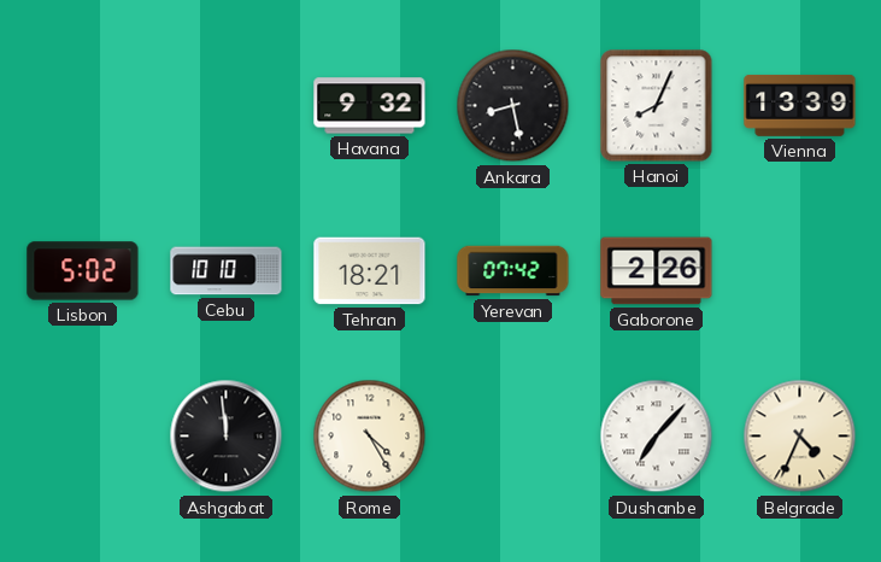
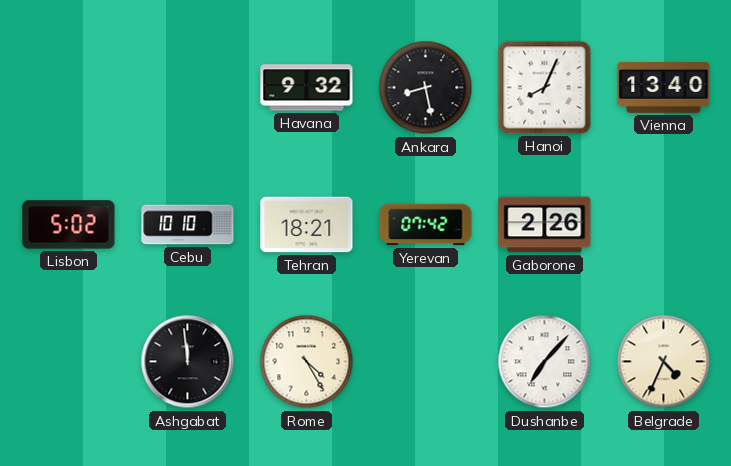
Vienna: 13:39 -> 13:40 (664, 87)
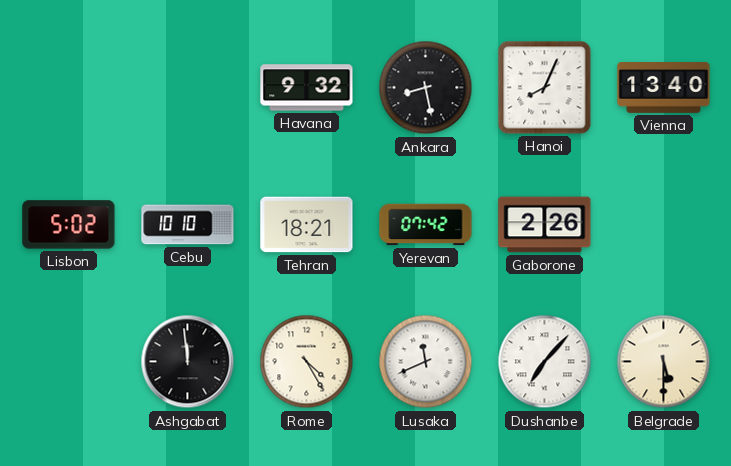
Lusaka: none -> 11:41 (426, 362)
Belgrade: 4:34 -> 5:30 (664, 362)
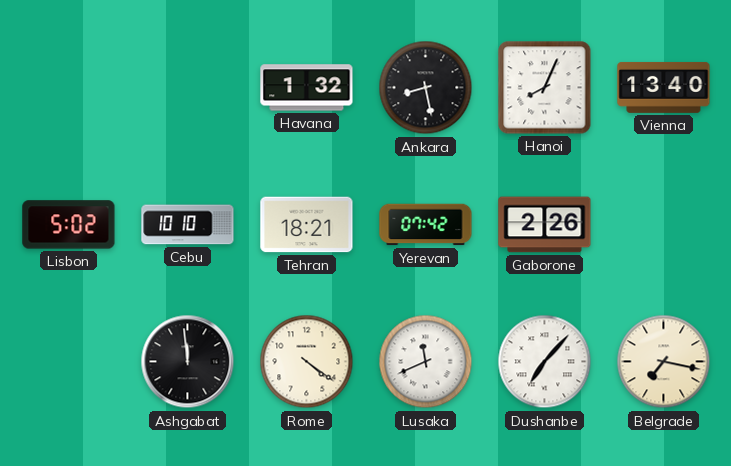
Havana: 9:32 -> 1:32 (307, 88)
Rome: 4:25 -> 4:21 (307, 362)
Belgrade: 5:30 -> 7:17 (664, 362)
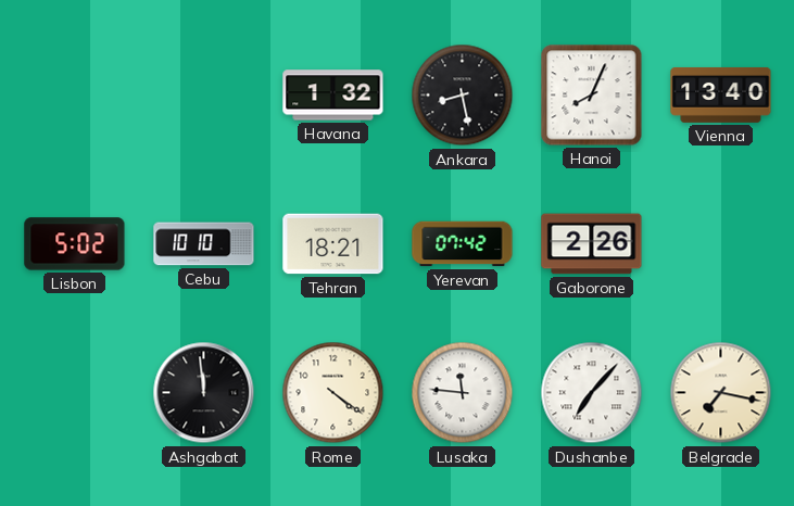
Lusaka: 11:41 -> 11:46 (463, 393)
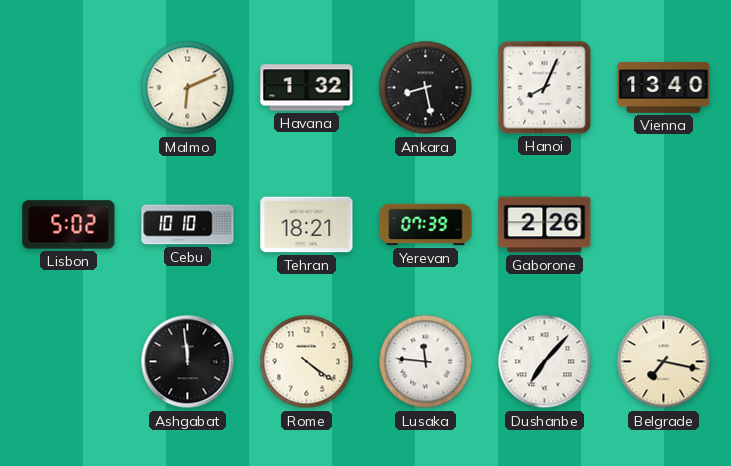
Malmo: none -> 6:11 (188, 88)
Yerevan: 07:42 -> 07:39 (426, 225)
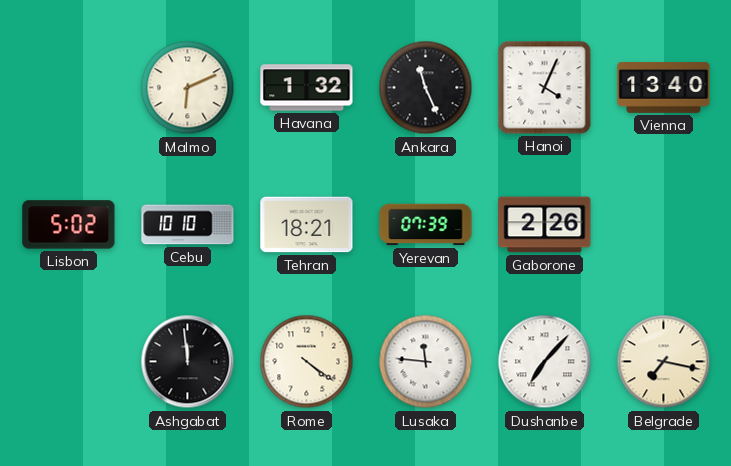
Ankara: 8:28 -> 11:26 (426, 88)
Hanoi: 8:04 -> 4:04 (545, 88)
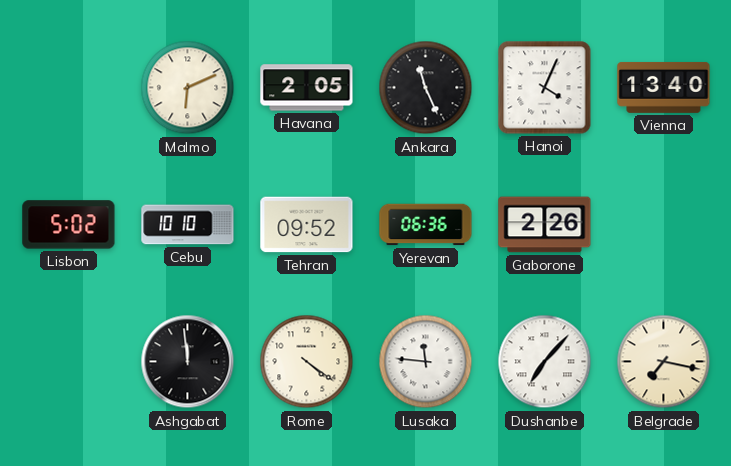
Havana: 1:32 -> 2:05 (307, 88)
Tehran: 18:21 -> 09:52 (307, 225)
Yerevan: 07:39 -> 06:36 (426, 225)
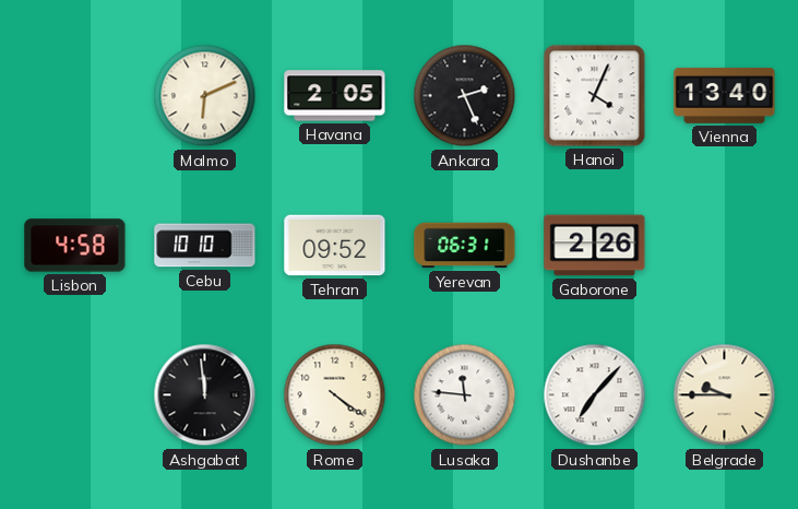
Ankara: 11:26 -> 2:26 (465, 96)
Lisbon: 5:02 -> 4:58 (75, 246)
Yerevan: 06:36 -> 06:31 (465, 246)
Belgrade: 7:17 -> 9:45 (725, 395)
